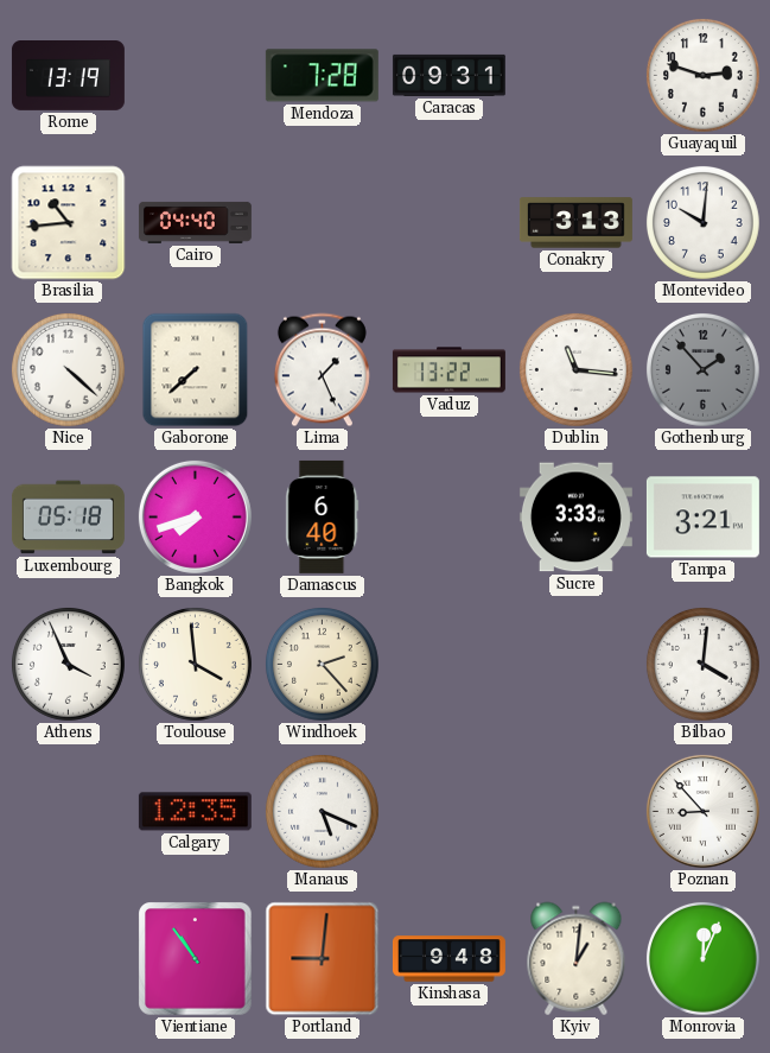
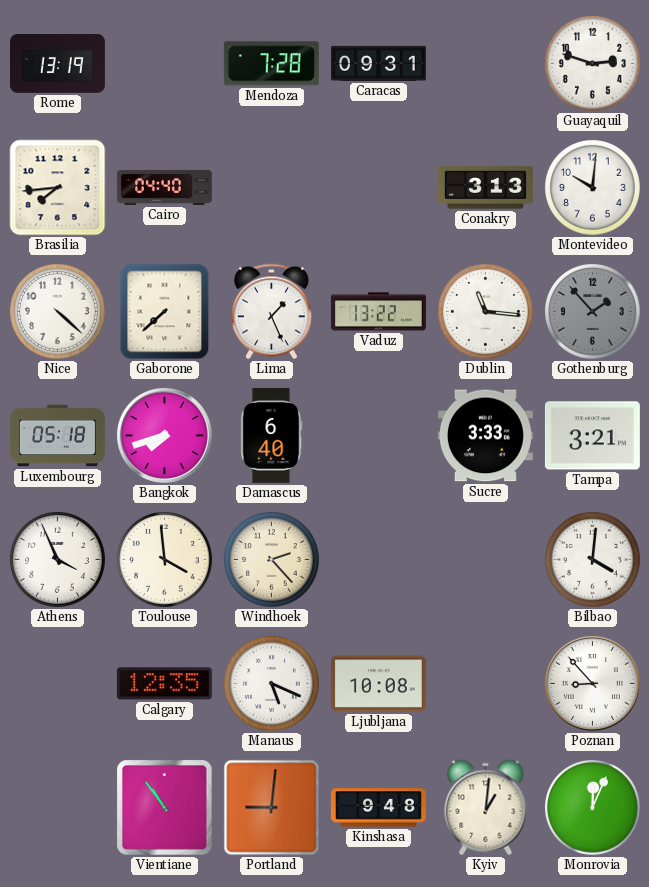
Brasilia: 10:44 -> 7:44 (58, 188)
Ljubljana: none -> 10:08 (378, 684)
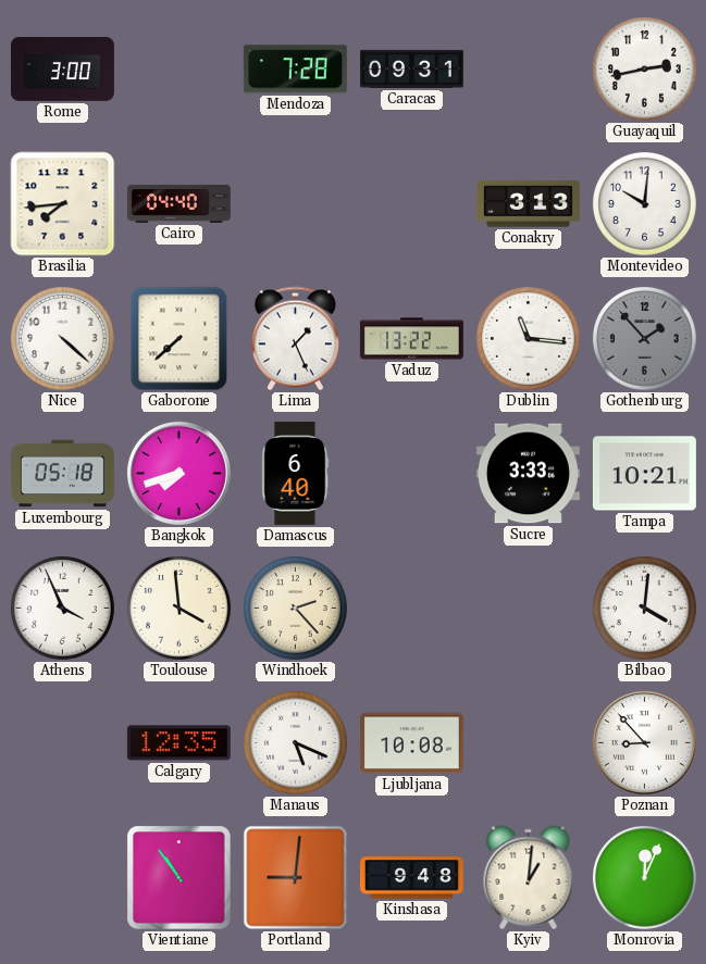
Rome: 13:19 -> 3:00 (62, 70)
Guayaquil: 2:48 -> 2:43 (645, 70)
Tampa: 3:21 -> 10:21 (644, 474)
